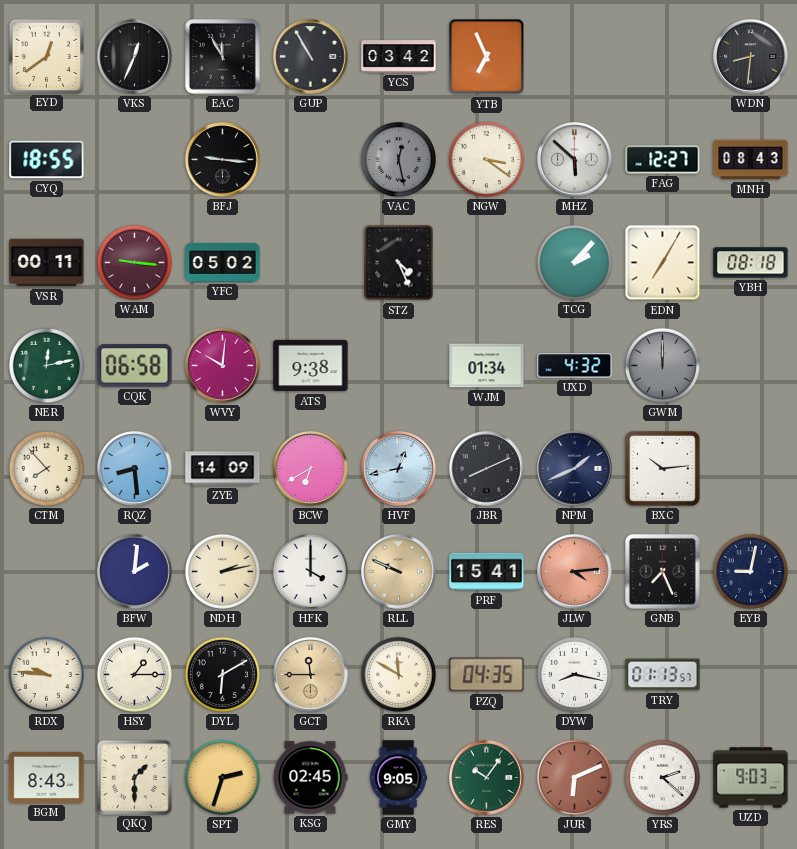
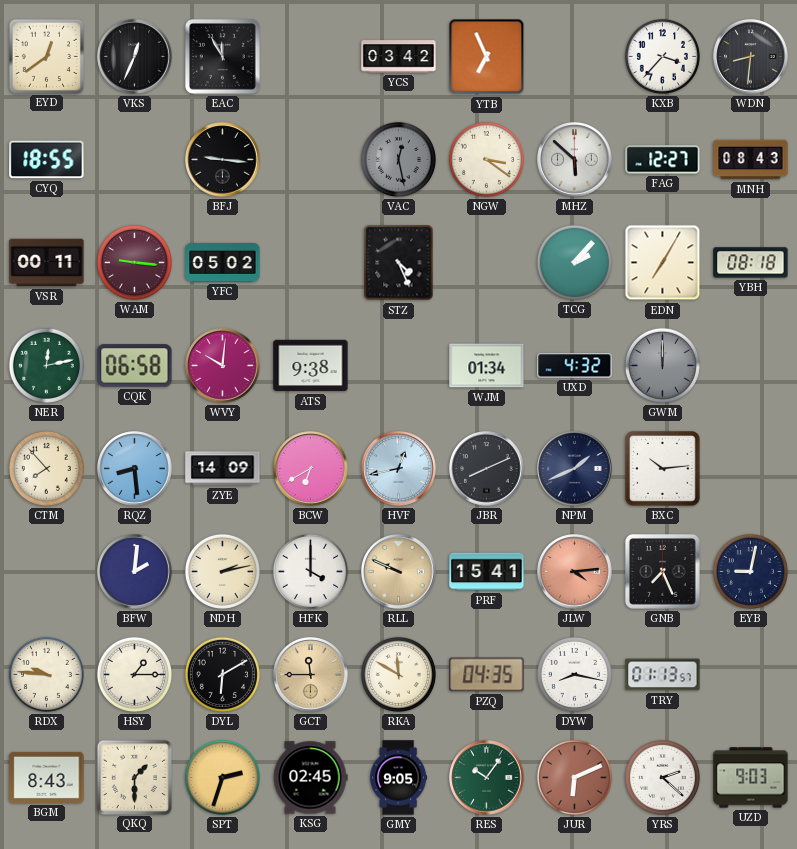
GUP: 10:55 -> none (311, 57)
KXB: none -> 3:37 (662, 56)
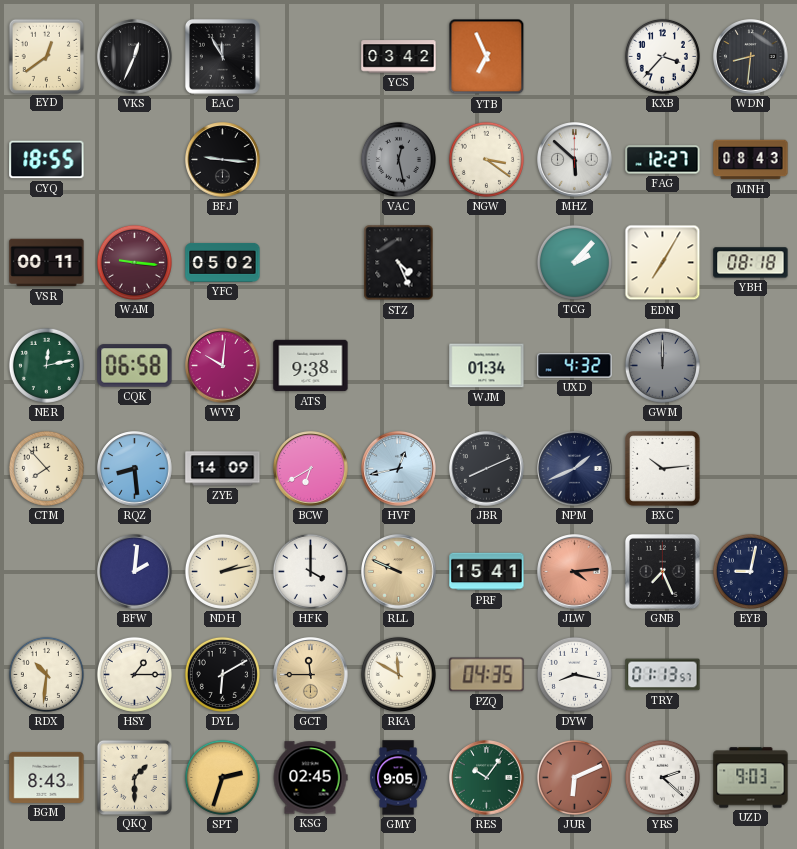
RDX: 9:46 -> 10:31 (46, 674)
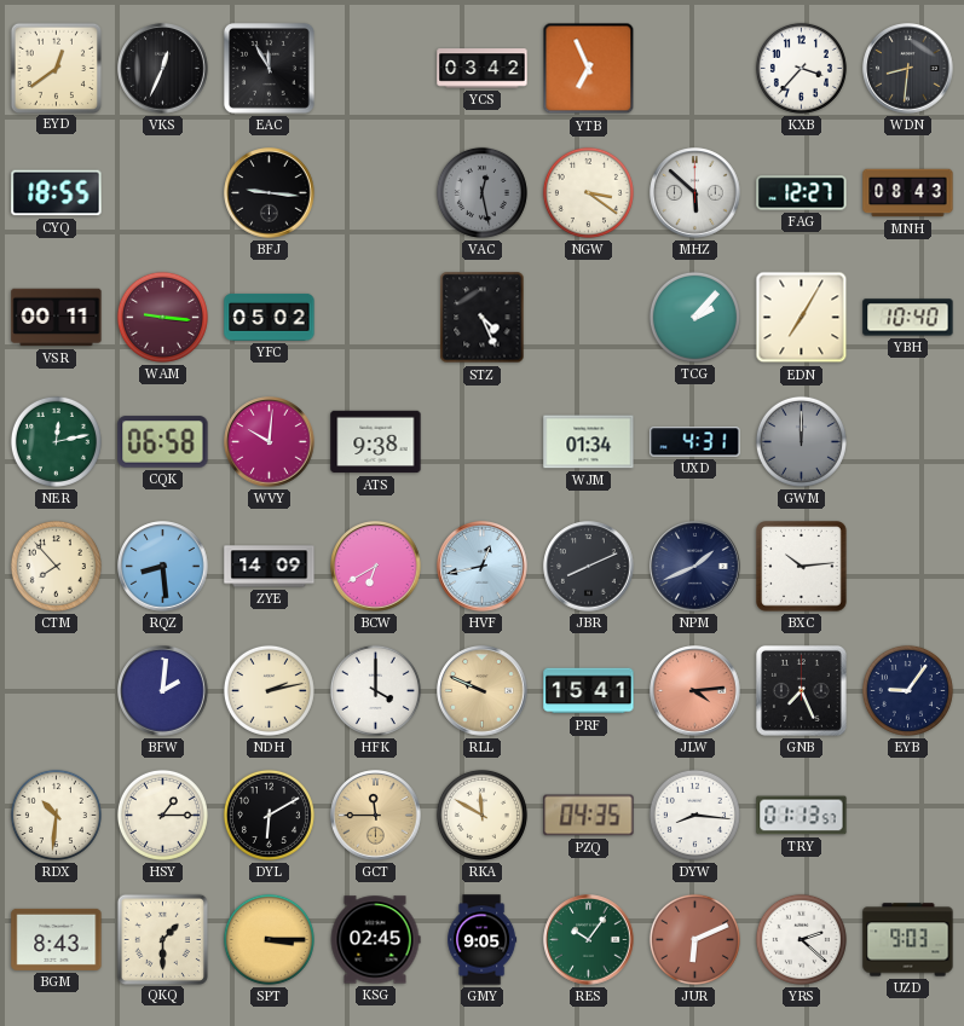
YBH: 08:18 -> 10:40 (908, 318)
UXD: 4:32 -> 4:31 (695, 442)
EYB: 9:02 -> 9:06 (907, 690)
DYW: 8:17 -> 8:16 (694, 815)
SPT: 2:33 -> 3:15 (269, 939)
